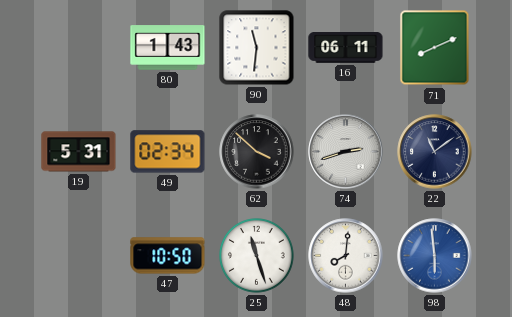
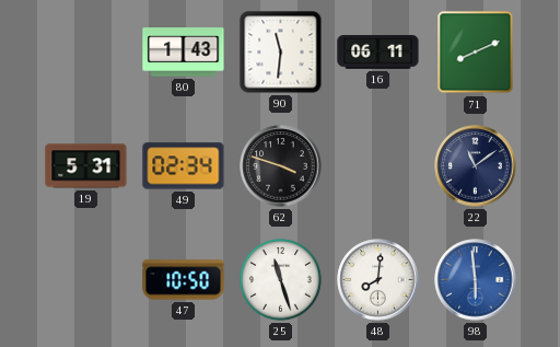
62: 3:52 -> 3:48 (281, 166)
74: 2:42 -> none (346, 152)
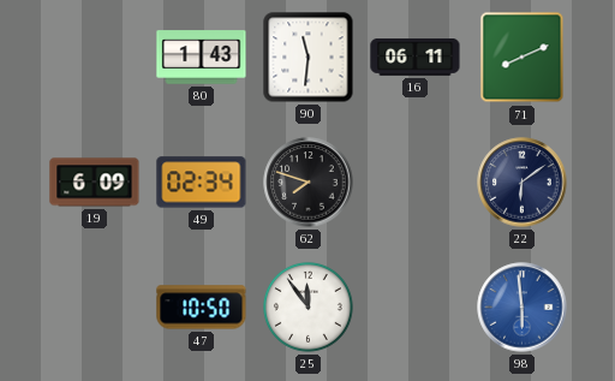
19: 5:31 -> 6:09 (95, 183)
62: 3:48 -> 7:48 (309, 183)
22: 11:09 -> 6:09 (523, 183)
25: 11:27 -> 11:54 (309, 308)
48: 8:01 -> none (378, 280)
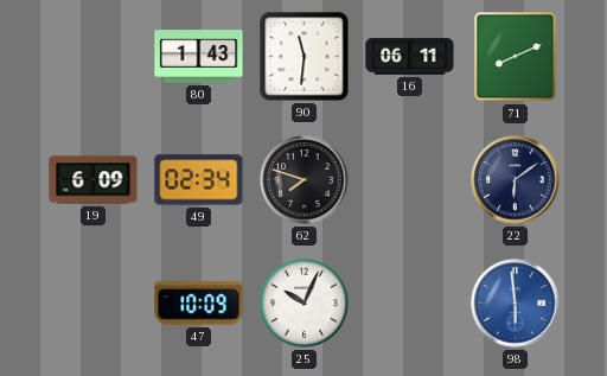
47: 10:50 -> 10:09 (199, 304)
25: 11:54 -> 10:04 (305, 304)
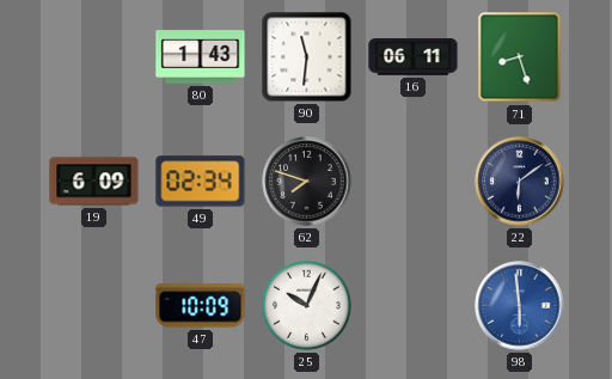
71: 8:11 -> 8:27 (520, 57)
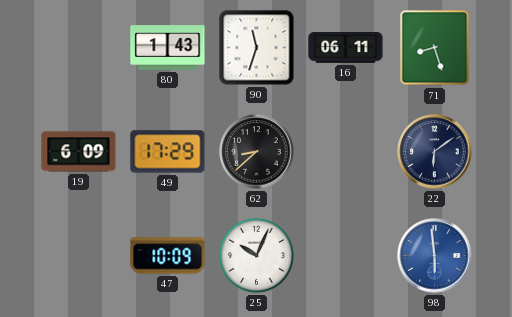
90: 11:31 -> 11:33 (257, 48)
49: 02:34 -> 17:29 (168, 152)
62: 7:48 -> 8:38 (257, 152)
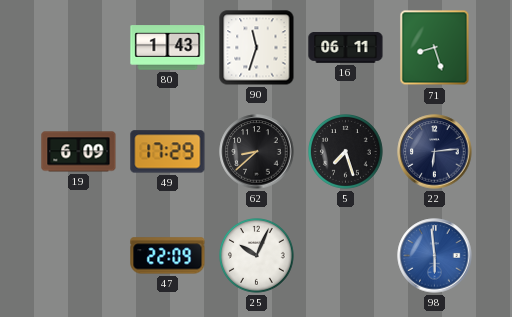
5: none -> 7:27 (346, 152)
22: 6:09 -> 6:14 (435, 152)
47: 10:09 -> 22:09 (168, 256)
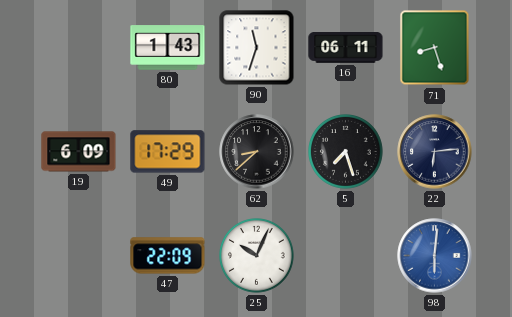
98: 5:59 -> 6:01 (435, 256)
